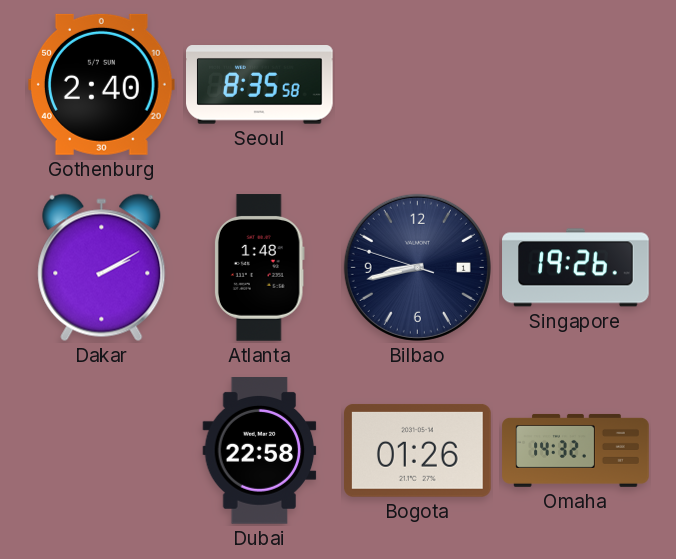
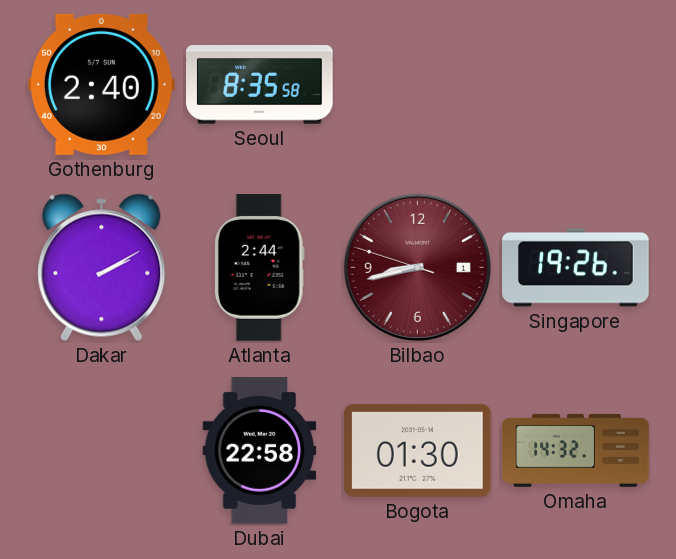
Atlanta: 1:48 -> 2:44 (259, 268)
Bilbao dial: navy -> burgundy (417, 267)
Bogota: 01:26 -> 01:30 (418, 450)
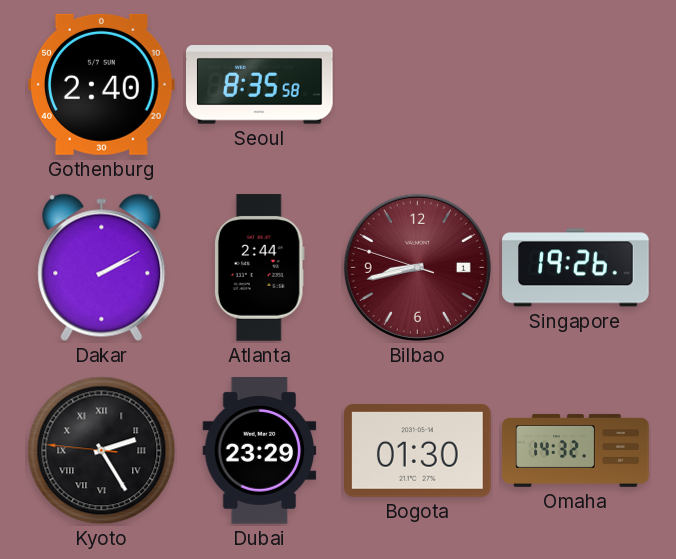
Kyoto: none -> 2:24 (102, 451)
Dubai: 22:58 -> 23:29 (260, 451)
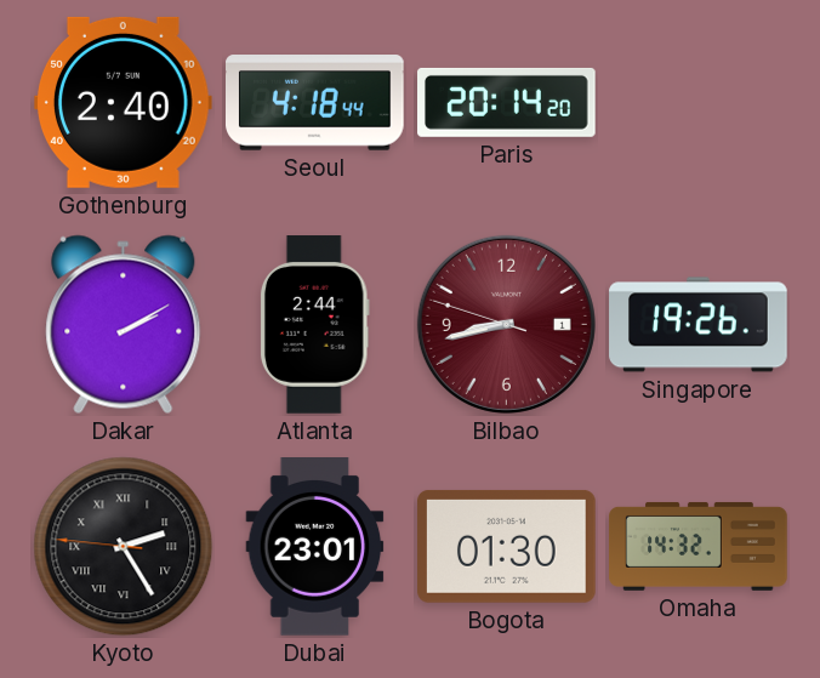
Seoul: 8:35 -> 4:18 (315, 103)
Paris: none -> 20:14 (507, 102)
Dubai: 23:29 -> 23:01 (315, 547)
